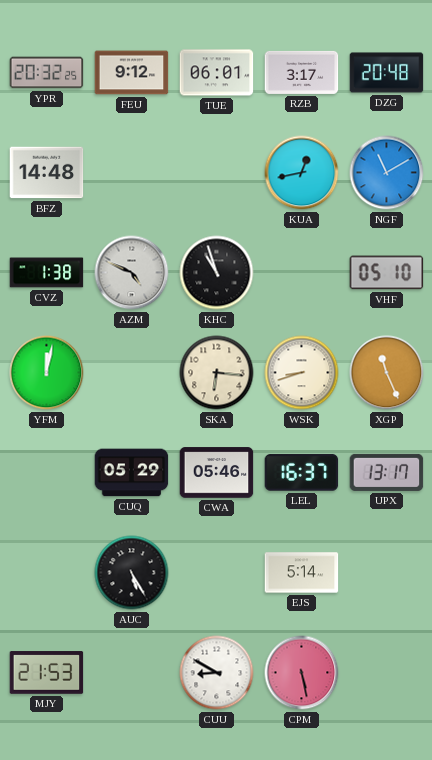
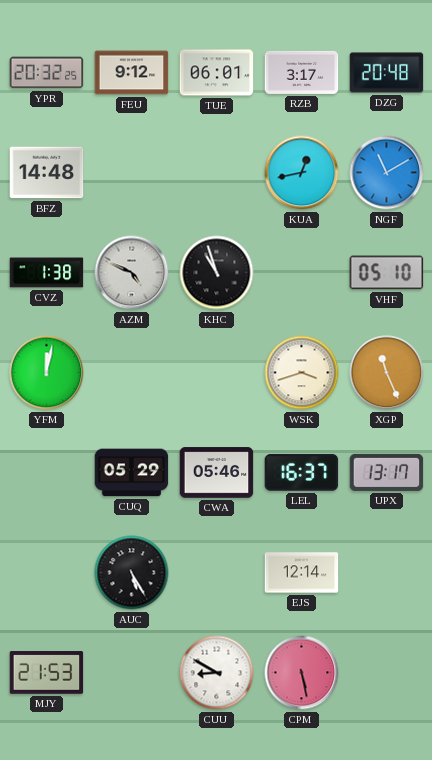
SKA: 6:16 -> none (217, 373)
WSK: 8:42 -> 3:42 (302, 373)
EJS: 5:14 -> 12:14 (302, 573)
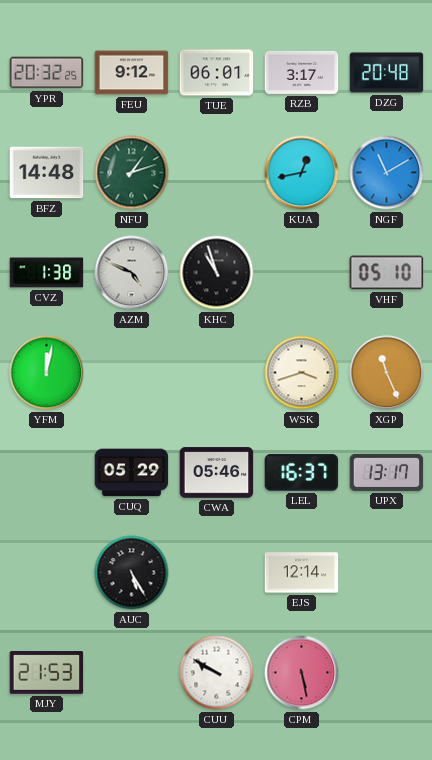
NFU: none -> 1:12 (132, 173)
CUU: 8:50 -> 9:50 (217, 673)
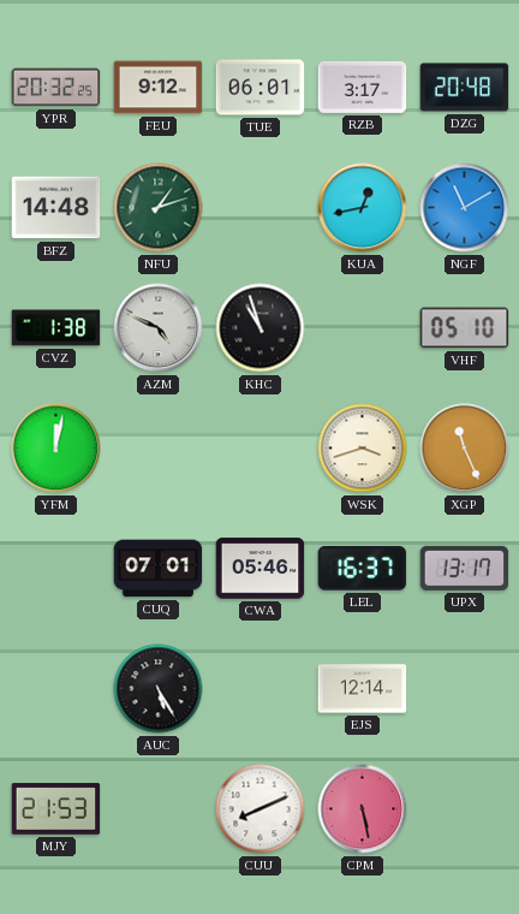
CUQ: 05:29 -> 07:01 (159, 569)
CUU: 9:50 -> 8:11 (261, 809)
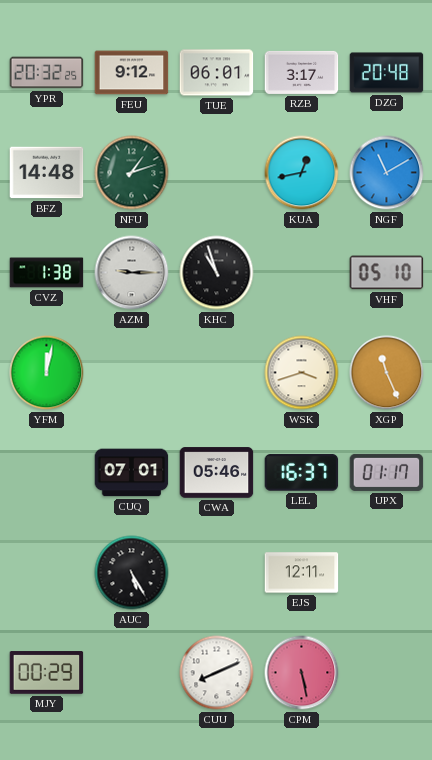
AZM: 4:49 -> 9:15 (132, 273)
UPX: 13:17 -> 01:17 (387, 472)
EJS: 12:14 -> 12:11 (302, 573)
MJY: 21:53 -> 00:29 (47, 673)
